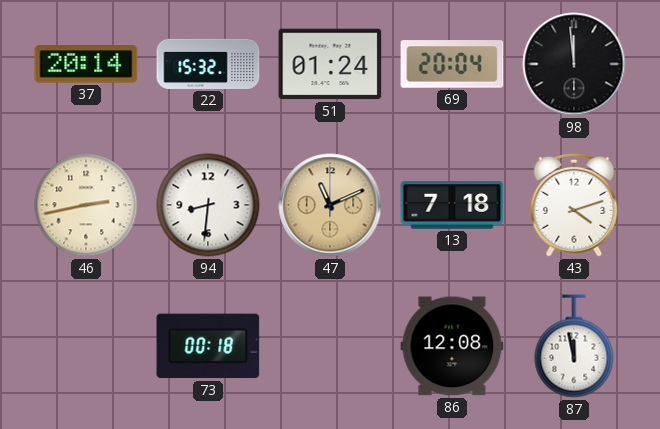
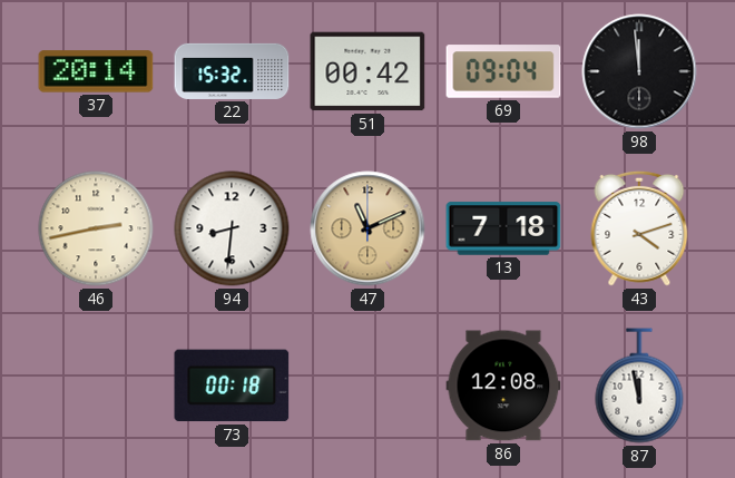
51: 01:24 -> 00:42 (367, 71)
69: 20:04 -> 09:04 (503, 71)
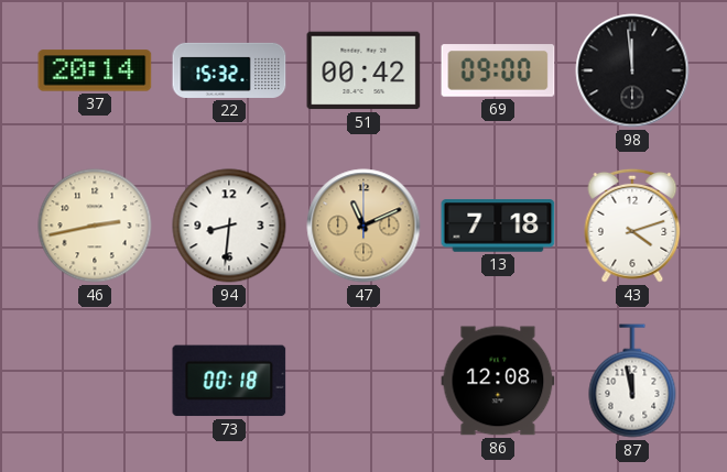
69: 09:04 -> 09:00 (498, 70)
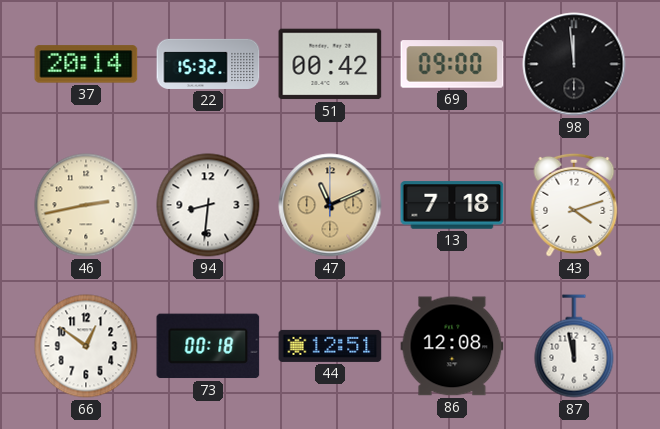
66: none -> 12:51 (86, 346)
44: none -> 12:51 (330, 346)
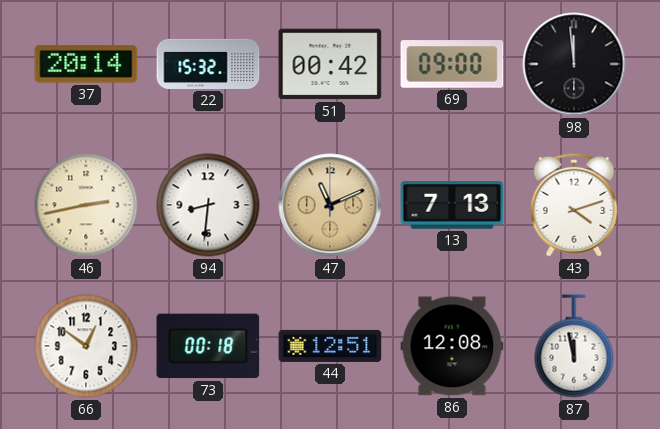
13: 7:18 -> 7:13 (452, 205)
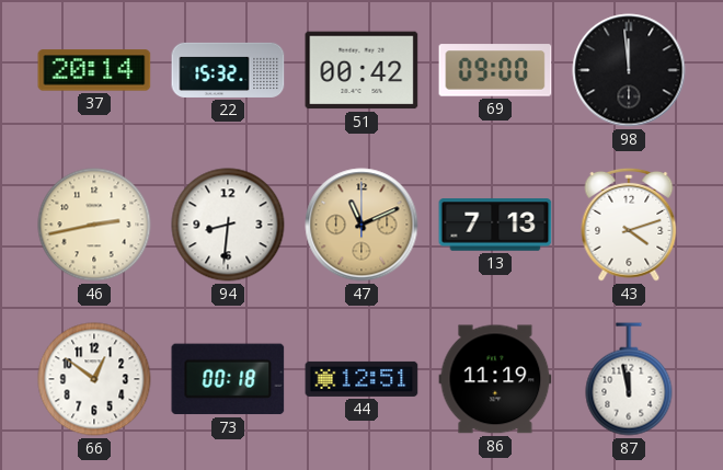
86: 12:08 -> 11:19 (495, 379)
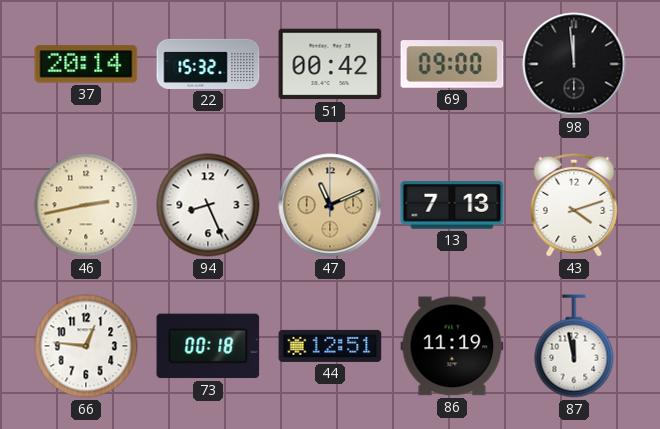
94: 8:31 -> 8:26 (208, 205)
66: 12:51 -> 12:46 (86, 346)
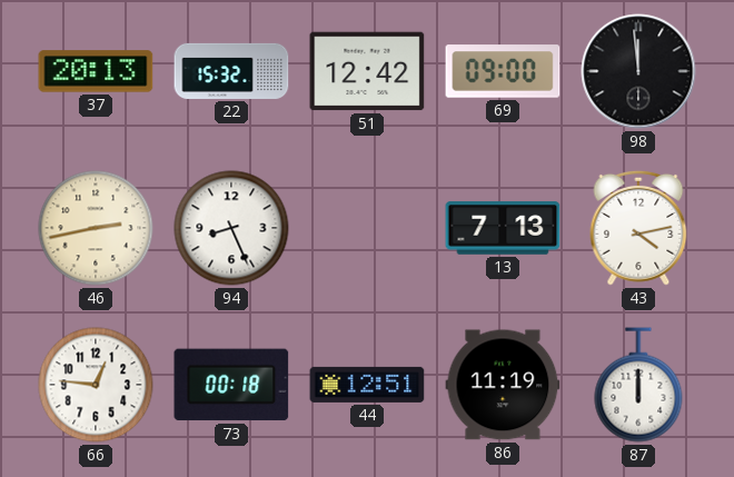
37: 20:14 -> 20:13 (96, 71)
51: 00:42 -> 12:42 (367, 71)
47: 11:11 -> none (330, 205)
43: 4:12 -> 4:13 (638, 228)
87: 11:58 -> 12:00 (638, 385)
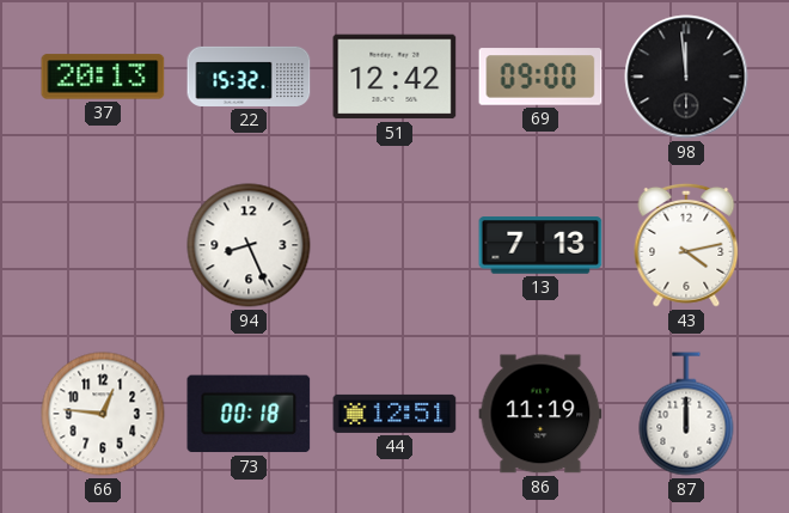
46: 2:43 -> none (96, 228)
